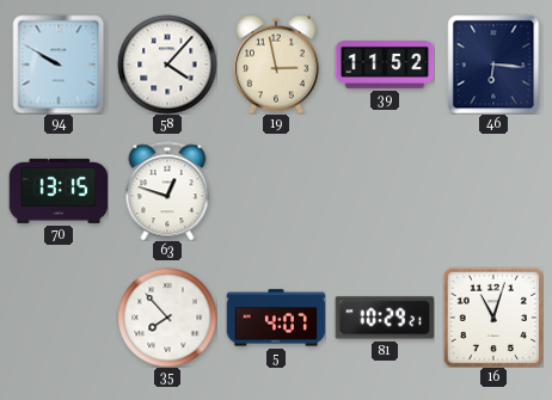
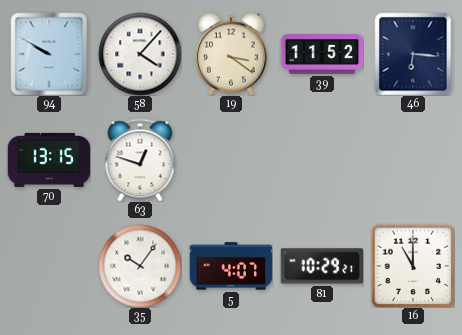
19: 2:58 -> 3:21 (231, 54)
35: 7:53 -> 10:06 (140, 266)
16: 11:03 -> 11:00 (413, 266)
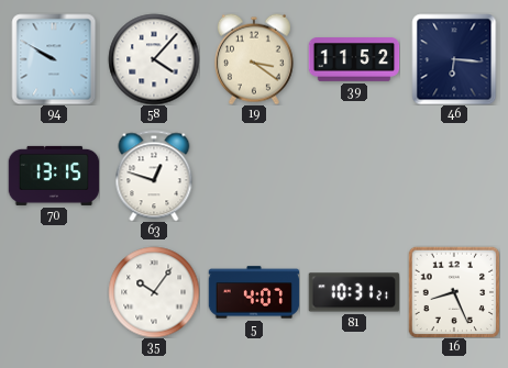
81: 10:29 -> 10:31 (354, 292)
16: 11:00 -> 8:26 (454, 292)
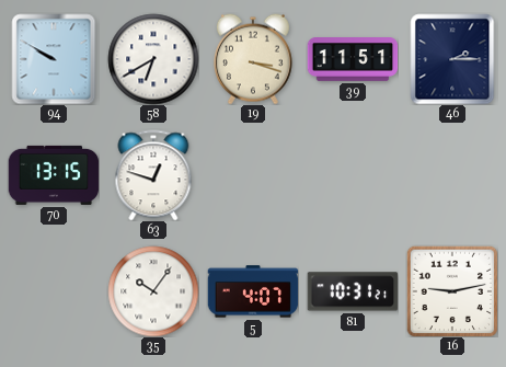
58: 4:07 -> 6:40 (153, 59)
19: 3:21 -> 3:18 (253, 59)
39: 11:52 -> 11:51 (353, 60)
46: 6:16 -> 2:15 (452, 59)
16: 8:26 -> 9:13 (452, 291)
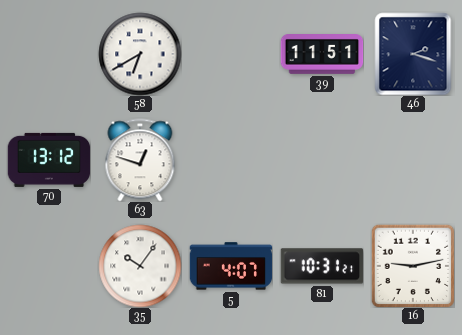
94: 9:50 -> none (54, 59)
19: 3:18 -> none (253, 59)
46: 2:15 -> 2:18 (413, 54)
70: 13:15 -> 13:12 (49, 160)
